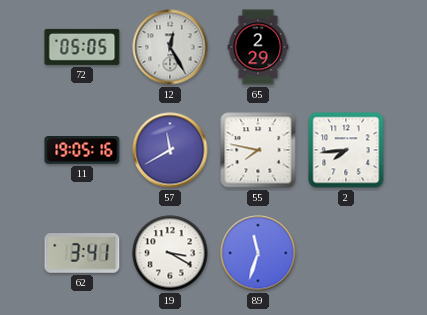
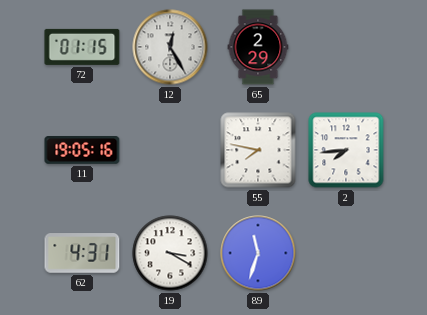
72: 05:05 -> 01:15 (82, 47)
57: 11:40 -> none (170, 150)
62: 3:41 -> 4:31 (82, 253)
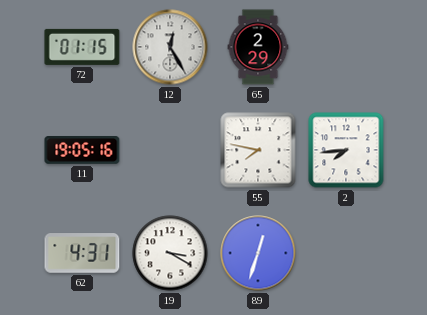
89: 11:33 -> 12:33 (258, 253)
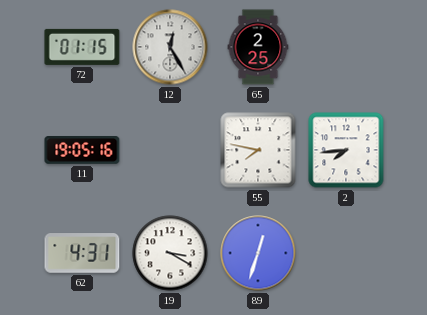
65: 2:29 -> 2:25 (258, 47)
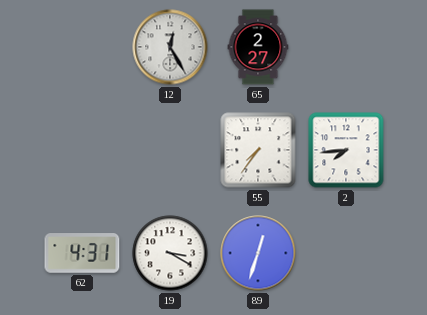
72: 01:15 -> none (82, 47)
65: 2:25 -> 2:27 (258, 47)
11: 19:05 -> none (82, 151)
55: 7:47 -> 7:36 (258, 150)
